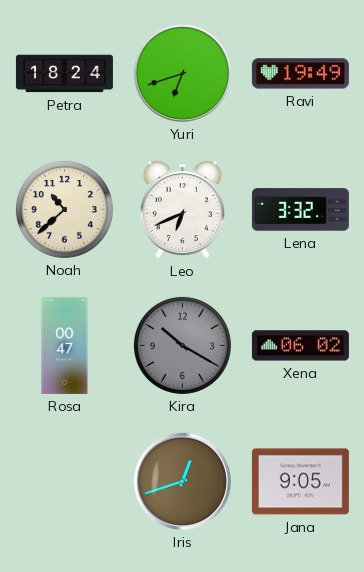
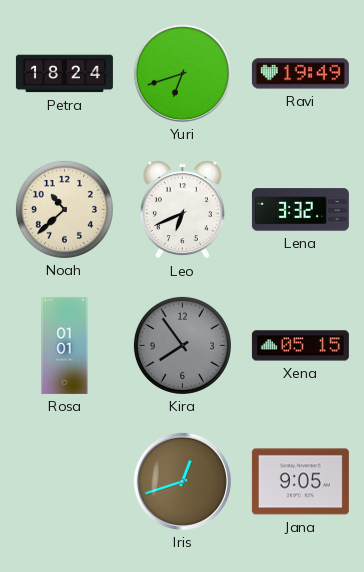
Rosa: 00:47 -> 01:01 (65, 345)
Kira: 10:20 -> 7:54 (182, 345)
Xena: 06:02 -> 05:15 (300, 346)
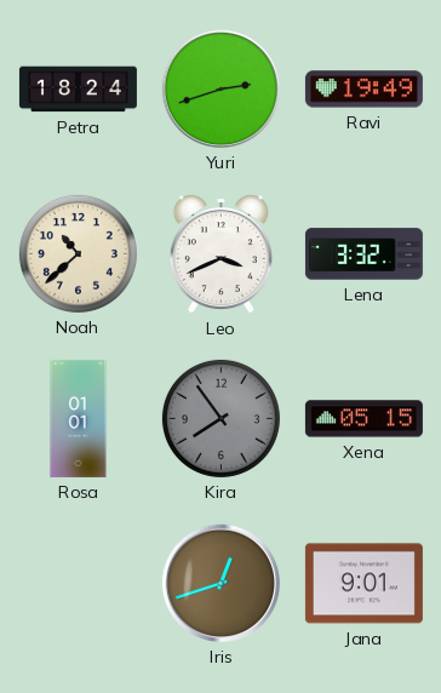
Yuri: 6:42 -> 2:42 (220, 88)
Leo: 6:41 -> 3:41 (220, 254)
Jana: 9:05 -> 9:01 (363, 584)
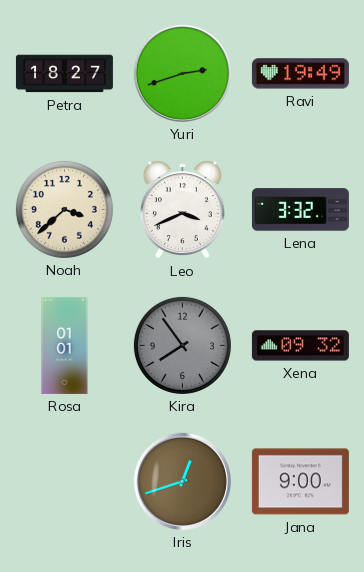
Petra: 18:24 -> 18:27 (64, 74)
Noah: 10:38 -> 3:38 (64, 209)
Xena: 05:15 -> 09:32 (300, 346)
Jana: 9:01 -> 9:00 (300, 482)
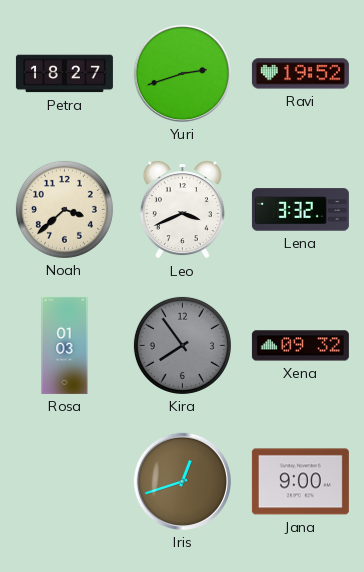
Ravi: 19:49 -> 19:52 (300, 74)
Rosa: 01:01 -> 01:03 (65, 345)
